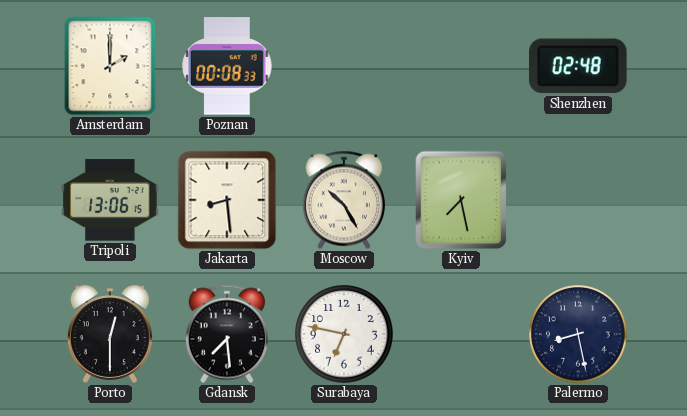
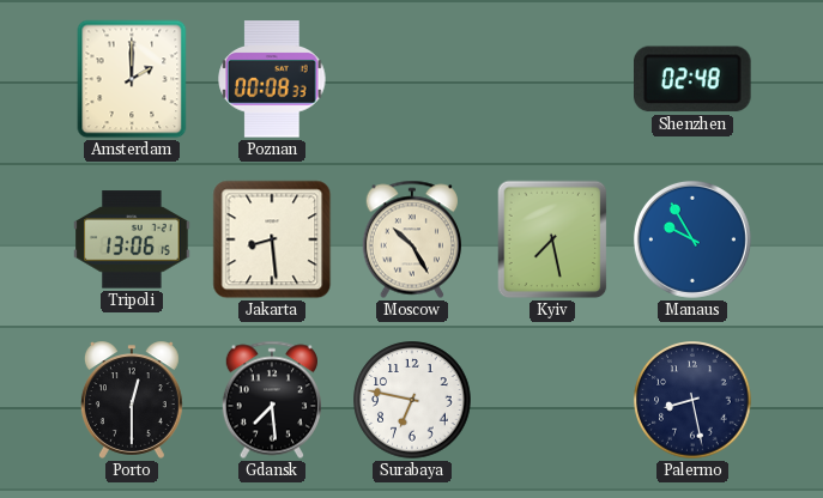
Manaus: none -> 9:55 (692, 239)
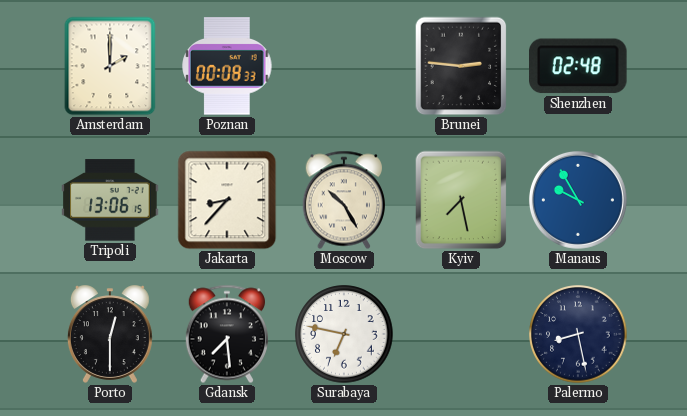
Brunei: none -> 2:46 (461, 66)
Jakarta: 8:29 -> 8:37 (227, 200)
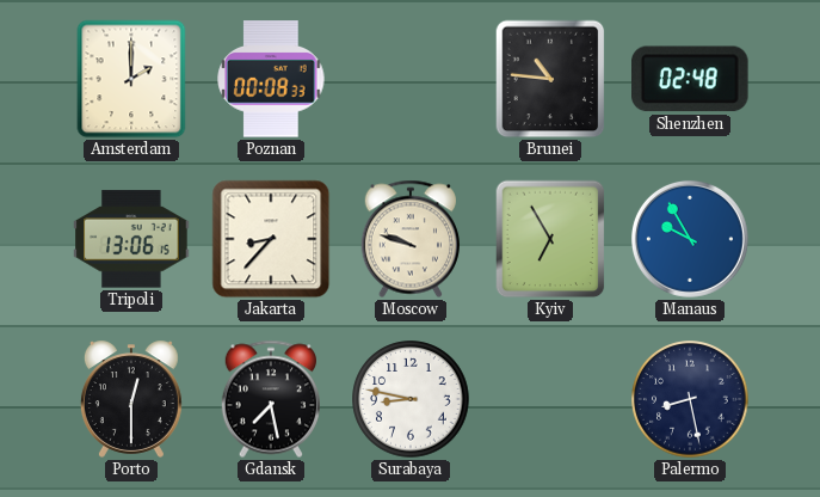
Brunei: 2:46 -> 10:46 (550, 79)
Moscow: 10:25 -> 9:48 (411, 239)
Kyiv: 7:28 -> 6:55 (550, 239)
Gdansk: 7:29 -> 7:28 (271, 399)
Surabaya: 6:47 -> 8:47 (411, 399)
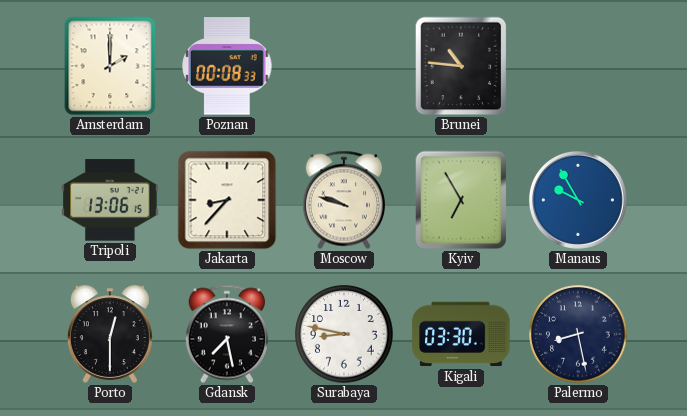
Shenzhen: 02:48 -> none (691, 79)
Kigali: none -> 03:30 (461, 334)
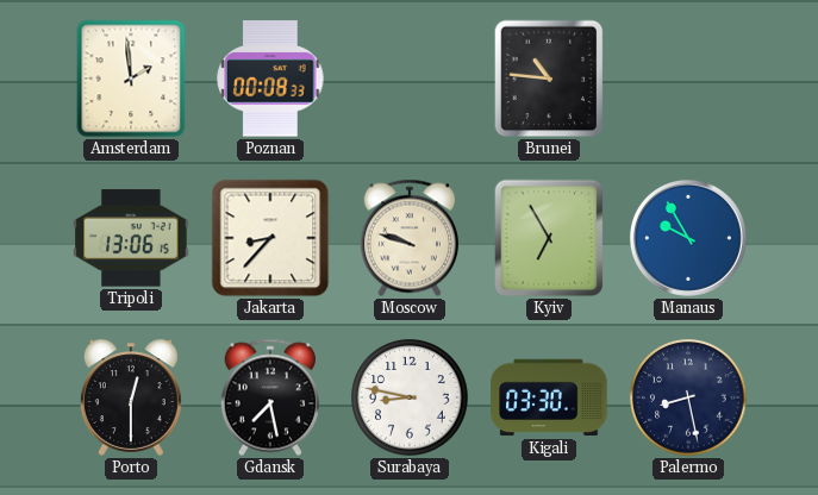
Amsterdam: 2:00 -> 1:59 (131, 79)
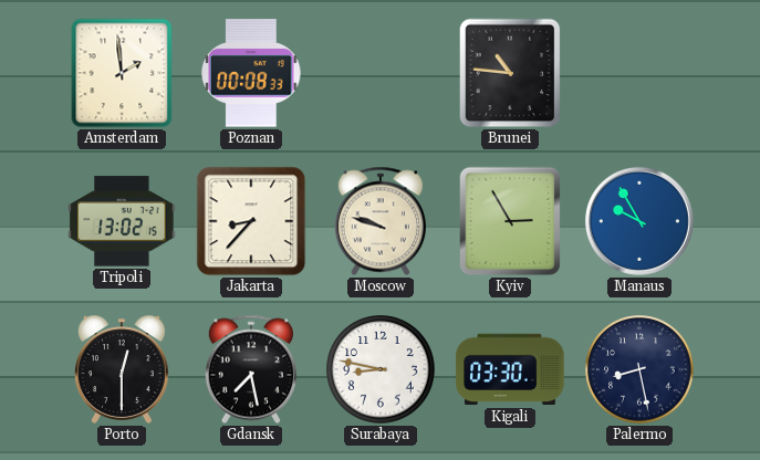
Tripoli: 13:06 -> 13:02 (122, 221)
Kyiv: 6:55 -> 2:55 (510, 221)
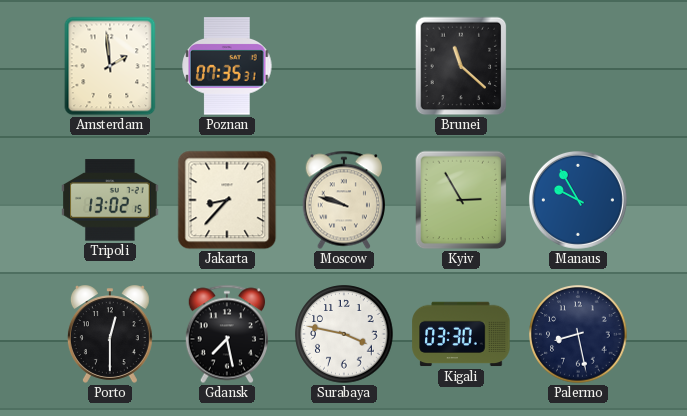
Poznan: 00:08 -> 07:35 (227, 66)
Brunei: 10:46 -> 11:22 (461, 66)
Surabaya: 8:47 -> 3:47 (344, 334)
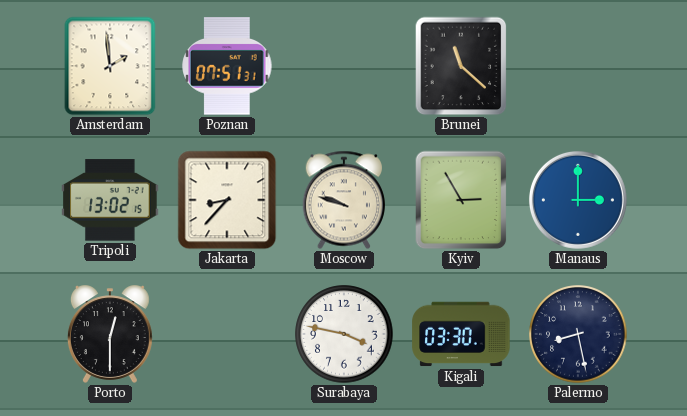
Poznan: 07:35 -> 07:51 (227, 66)
Manaus: 9:55 -> 3:00 (578, 200)
Gdansk: 7:28 -> none (227, 334)
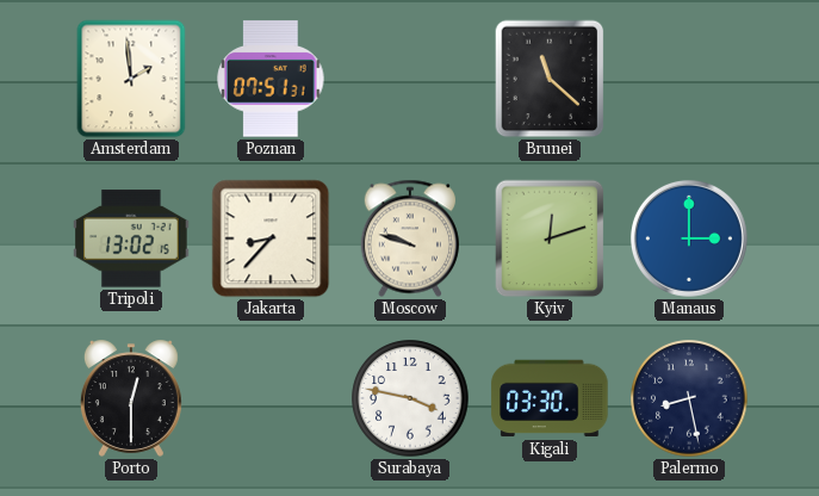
Kyiv: 2:55 -> 12:12 (550, 238)
